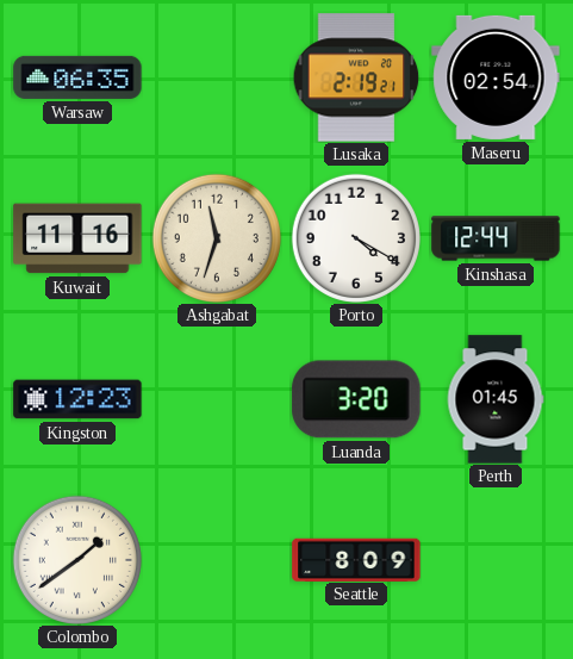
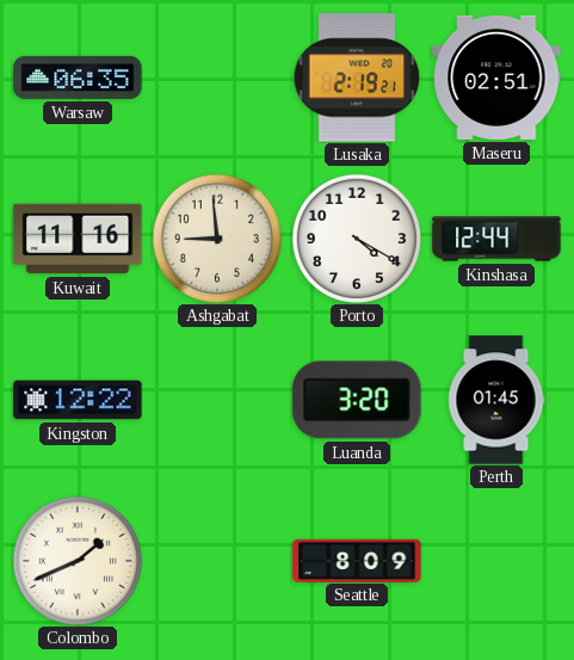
Maseru: 02:54 -> 02:51 (496, 78)
Ashgabat: 11:33 -> 8:59 (217, 239)
Kingston: 12:23 -> 12:22 (78, 400)
Colombo: 1:39 -> 1:41 (78, 561)
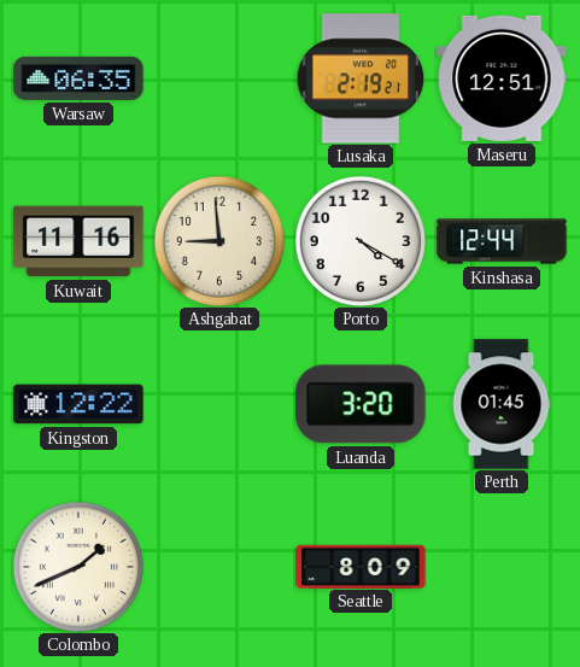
Maseru: 02:51 -> 12:51 (502, 78)
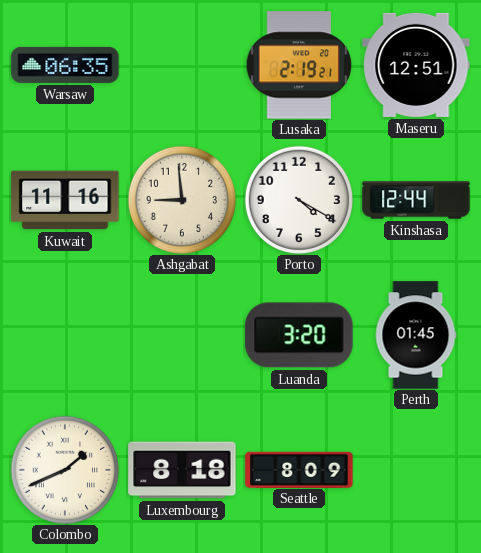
Kingston: 12:22 -> none (78, 404)
Luxembourg: none -> 8:18 (182, 470)
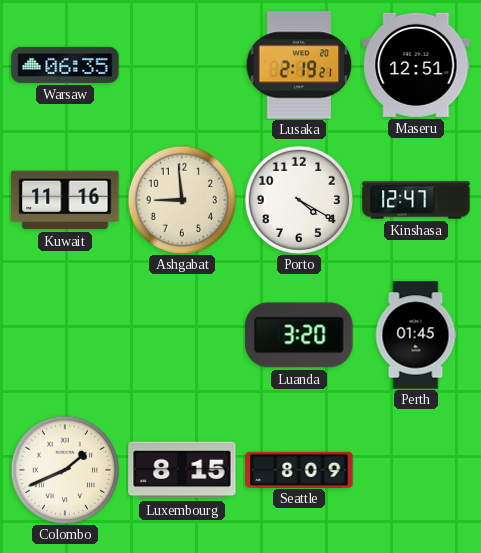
Kinshasa: 12:44 -> 12:47 (416, 200)
Luxembourg: 8:18 -> 8:15 (182, 470)
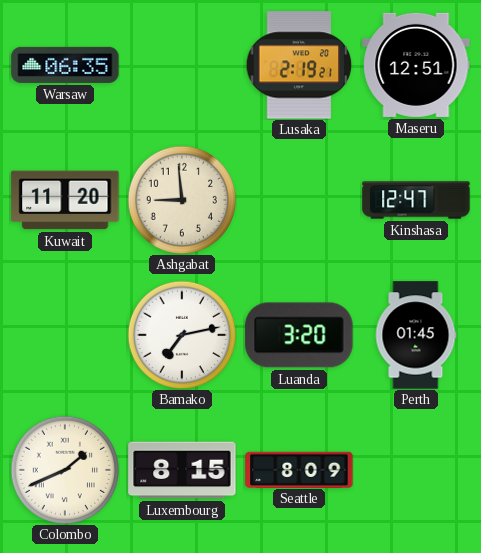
Kuwait: 11:16 -> 11:20 (65, 200)
Porto: 4:20 -> none (299, 200)
Bamako: none -> 7:13 (182, 335)
